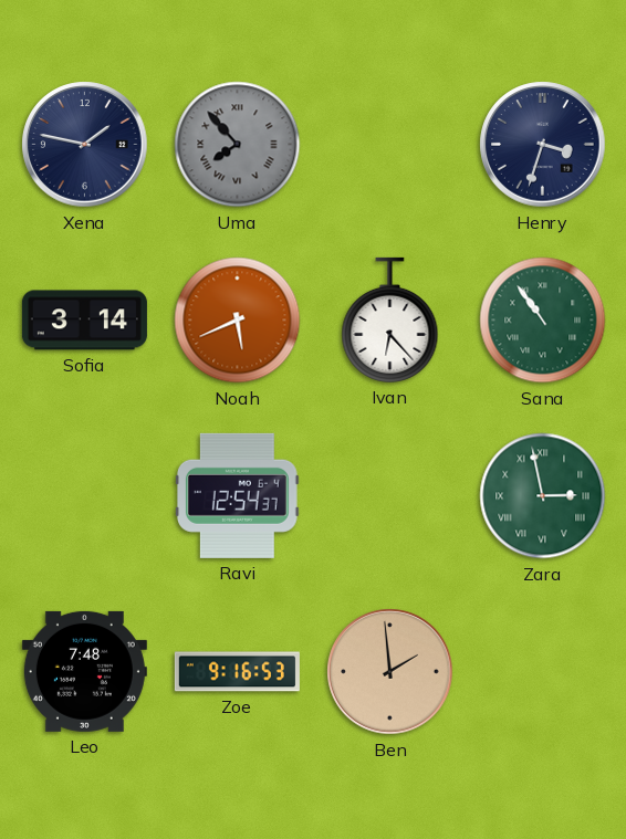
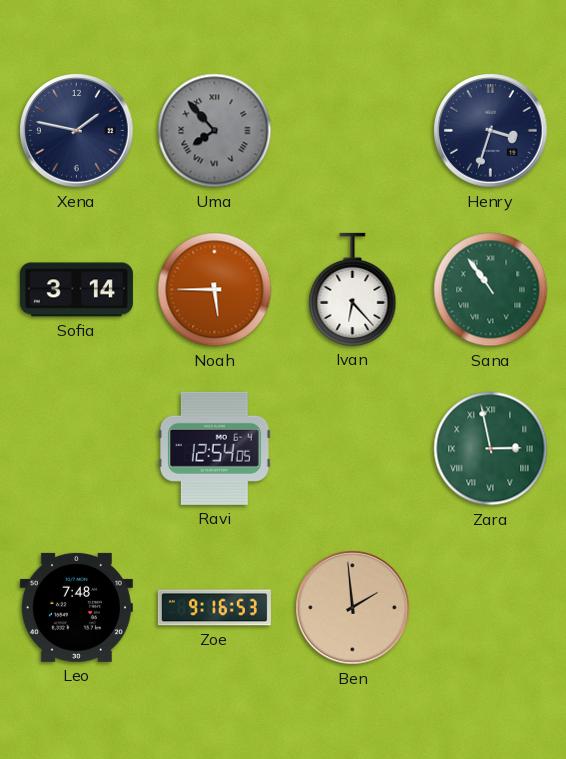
Noah: 5:41 -> 5:45 (215, 290)
Ravi: 12:54:37 -> 12:54:05 (214, 448)
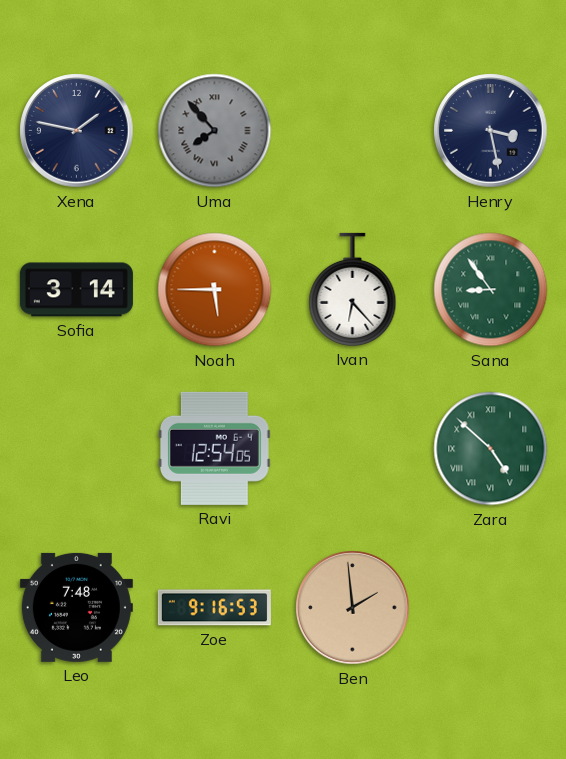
Henry: 3:33 -> 3:28 (491, 131)
Sana: 10:54 -> 8:54 (491, 290)
Zara: 2:58 -> 4:52 (491, 449)
